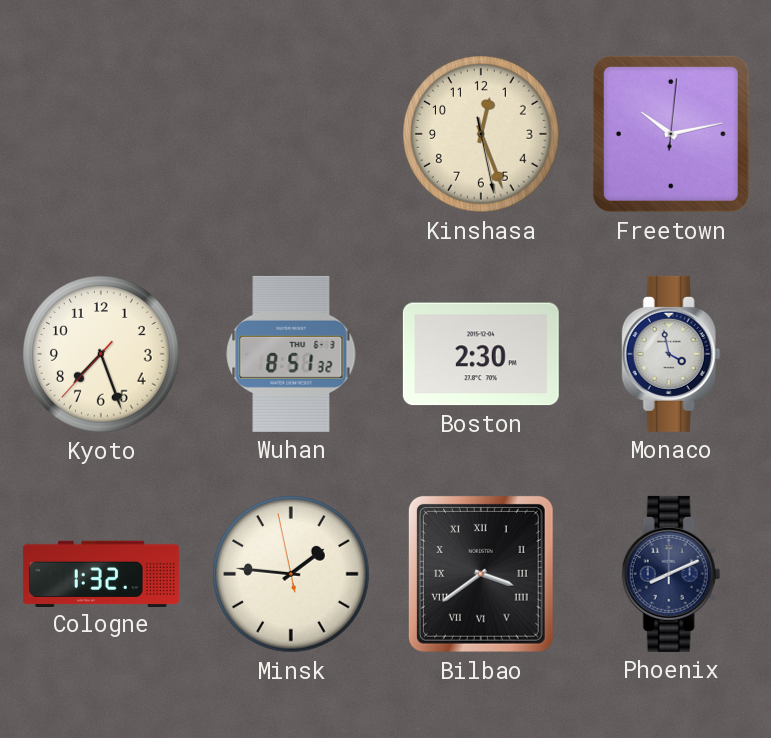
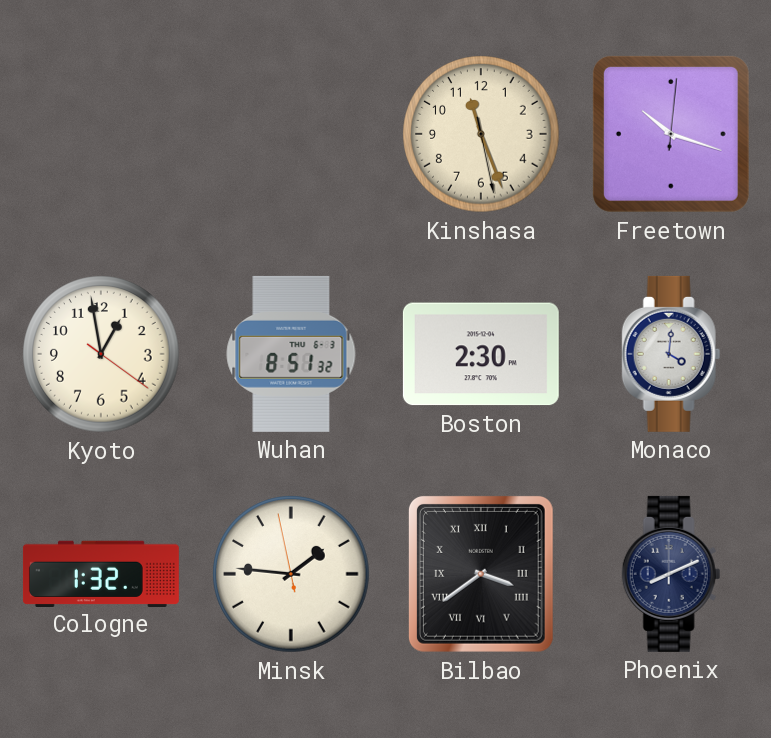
Kinshasa: 12:26 -> 11:26 (481, 134)
Freetown: 10:13 -> 10:18 (671, 134)
Kyoto: 7:26 -> 12:58 (101, 354)
Monaco: 3:58 -> 4:01 (671, 354)
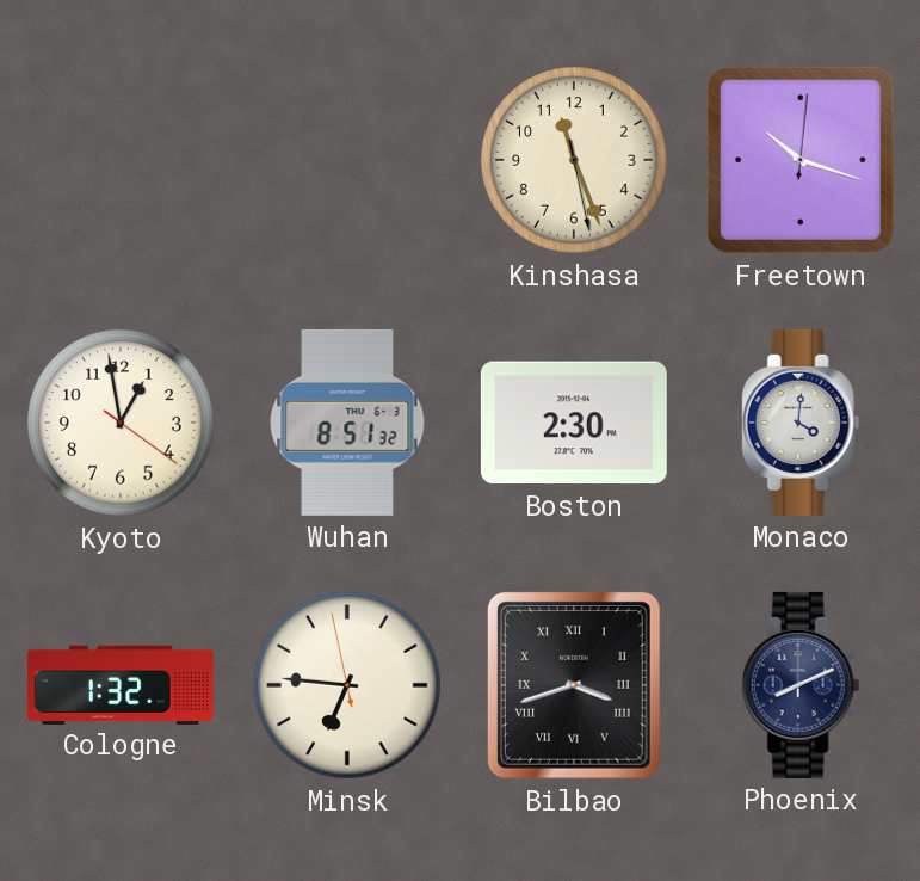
Minsk: 1:45 -> 6:45 (347, 685)
Bilbao: 3:39 -> 3:42 (574, 685)
